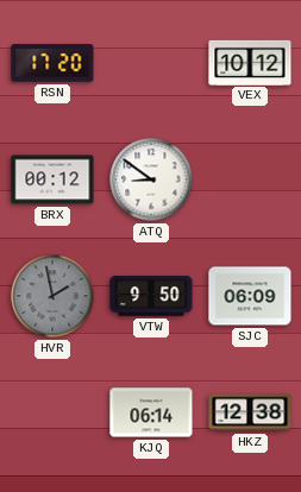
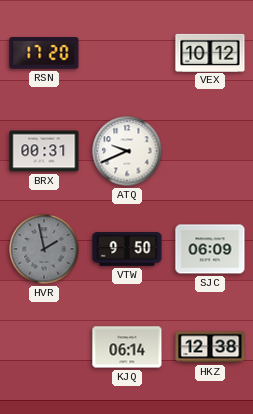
BRX: 00:12 -> 00:31 (44, 151)
ATQ: 8:51 -> 9:41 (127, 151)
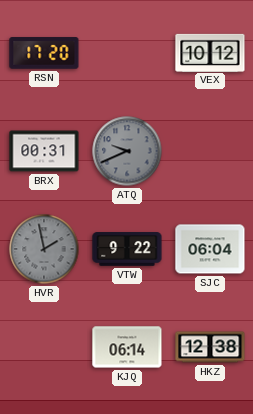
ATQ dial: white -> grey (127, 151)
VTW: 9:50 -> 9:22 (127, 249)
SJC: 06:09 -> 06:04 (210, 249)
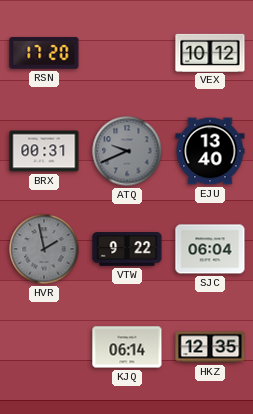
EJU: none -> 13:40 (210, 151)
HKZ: 12:38 -> 12:35 (210, 347)
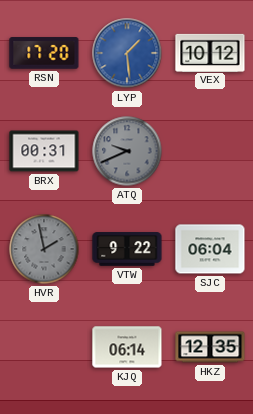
LYP: none -> 1:29 (127, 53)
EJU: 13:40 -> none (210, 151)
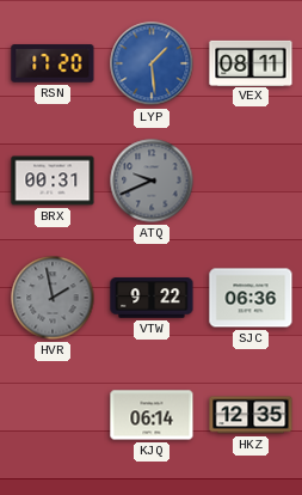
VEX: 10:12 -> 08:11 (251, 62)
SJC: 06:04 -> 06:36 (251, 298)
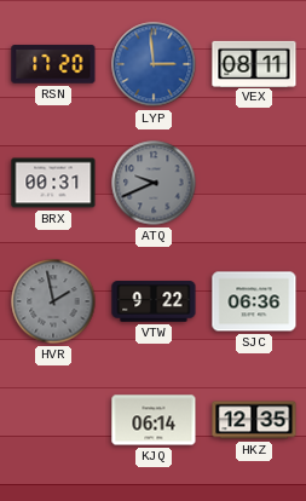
LYP: 1:29 -> 2:59 (154, 64)
